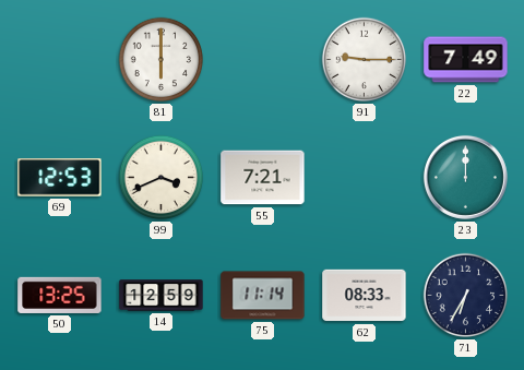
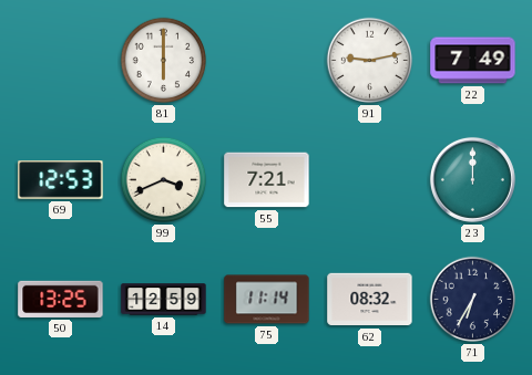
91: 9:15 -> 9:13 (370, 61)
62: 08:33 -> 08:32 (370, 300)
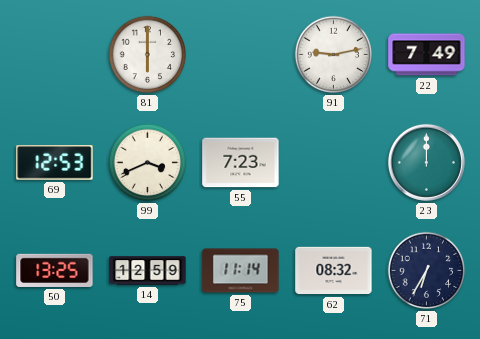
55: 7:21 -> 7:23 (241, 163)
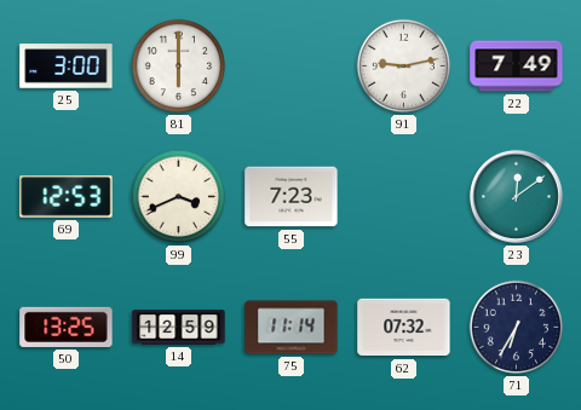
25: none -> 3:00 (67, 67)
23: 12:00 -> 12:09 (516, 196)
62: 08:32 -> 07:32 (404, 328)
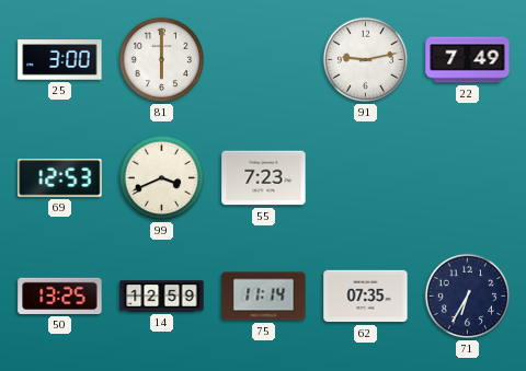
23: 12:09 -> none (516, 196)
62: 07:32 -> 07:35 (366, 297)
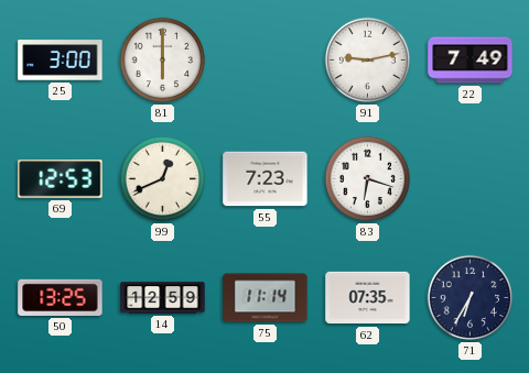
99: 3:41 -> 12:41 (163, 179)
83: none -> 6:18 (368, 179)
